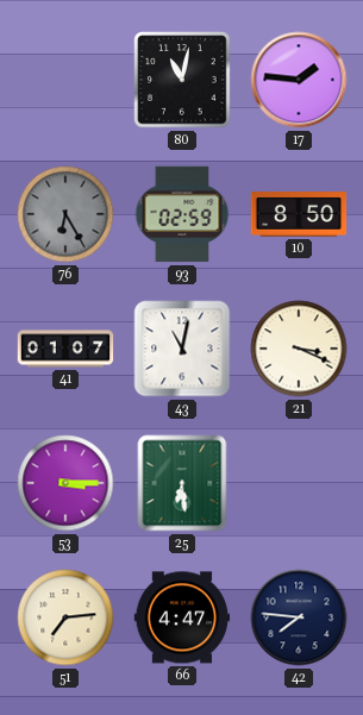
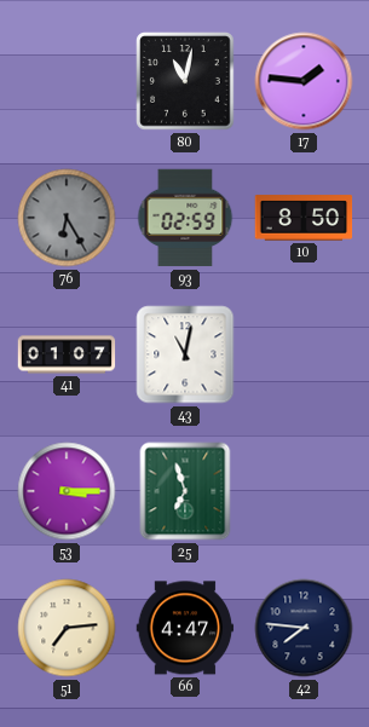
21: 3:19 -> none (299, 349)
25: 6:29 -> 6:57 (185, 491)
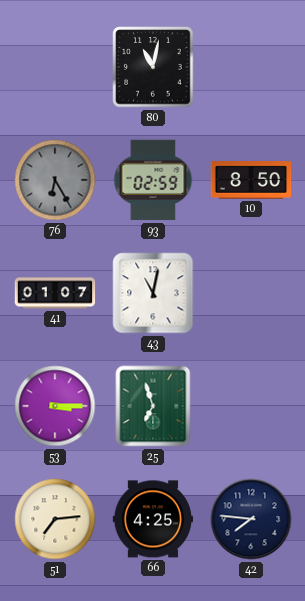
17: 1:46 -> none (304, 81)
66: 4:47 -> 4:25 (153, 519)
